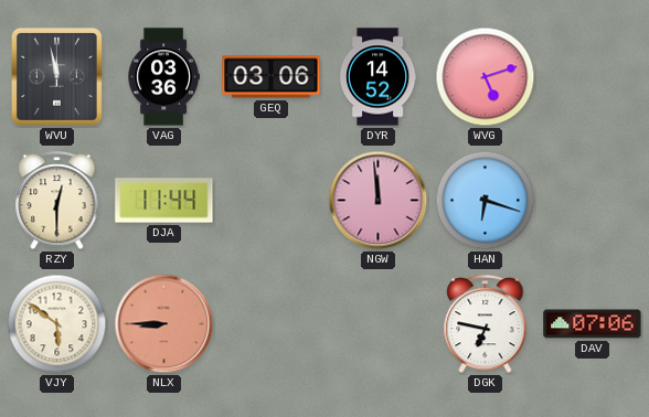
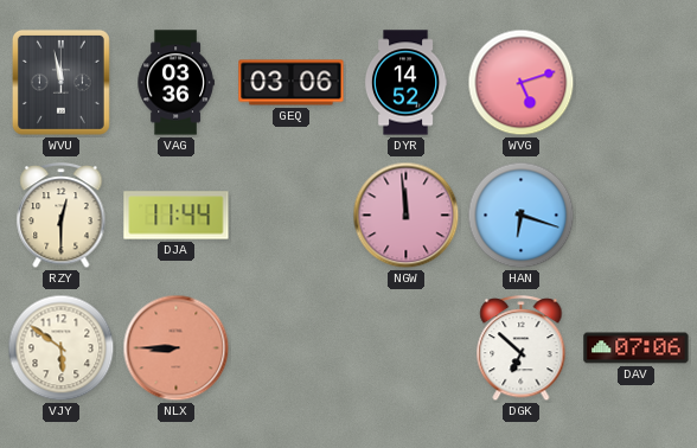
DGK: 6:47 -> 6:52 (522, 350)
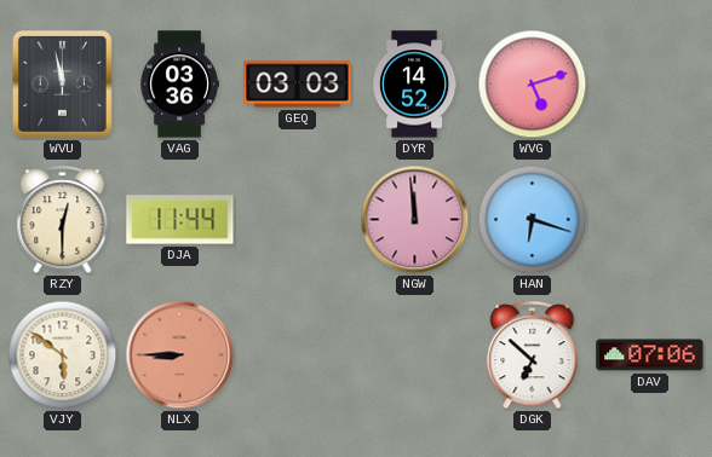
GEQ: 03:06 -> 03:03 (298, 85)
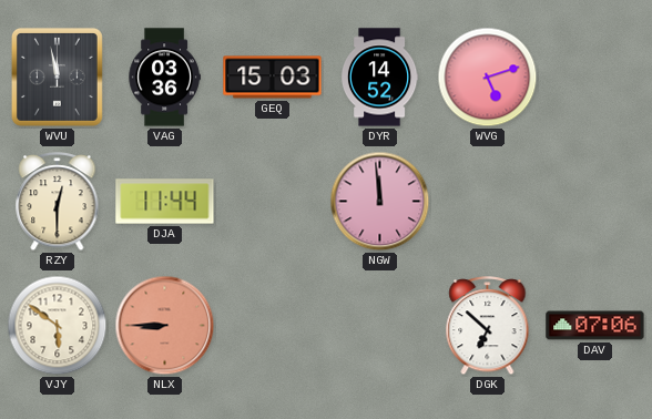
GEQ: 03:03 -> 15:03 (273, 78)
HAN: 6:18 -> none (533, 220)
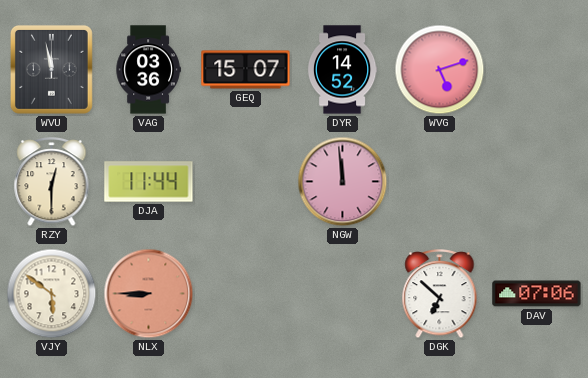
GEQ: 15:03 -> 15:07 (246, 70)
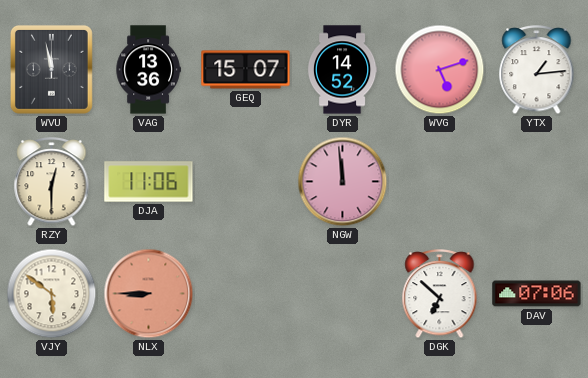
VAG: 03:36 -> 13:36 (148, 70)
YTX: none -> 1:14 (537, 71)
DJA: 11:44 -> 11:06 (149, 182)
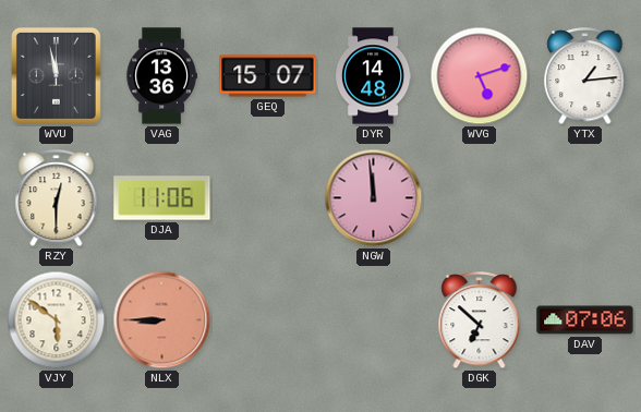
DYR: 14:52 -> 14:48 (373, 76)
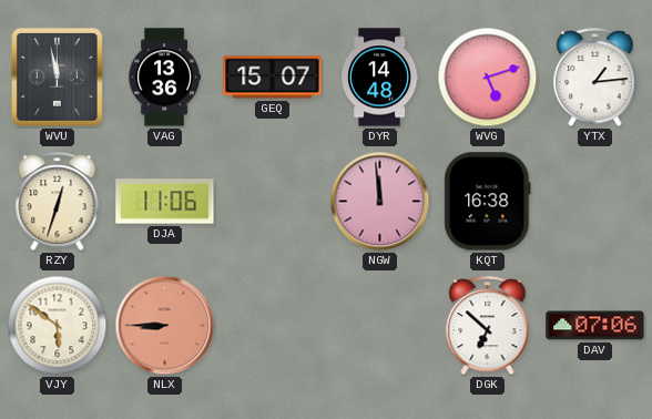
RZY: 12:30 -> 12:33 (58, 203)
KQT: none -> 16:38 (488, 202)
